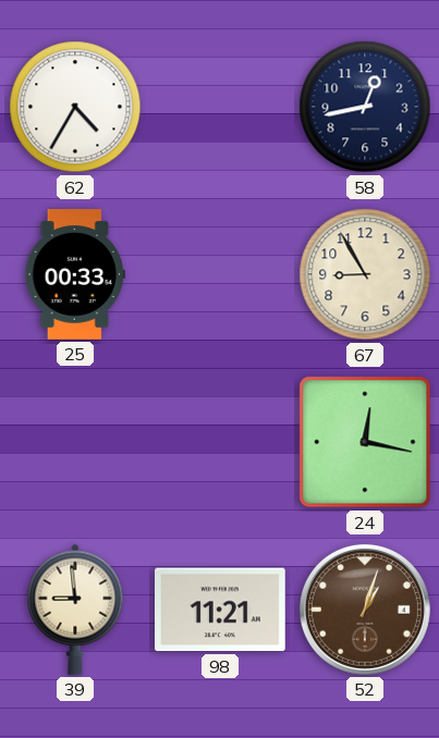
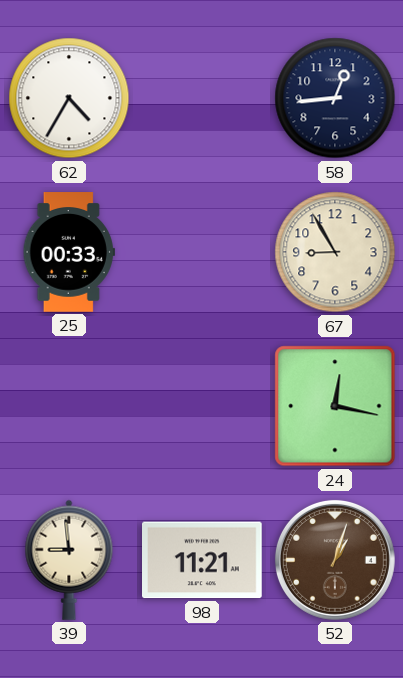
58: 12:43 -> 12:44 (335, 98)
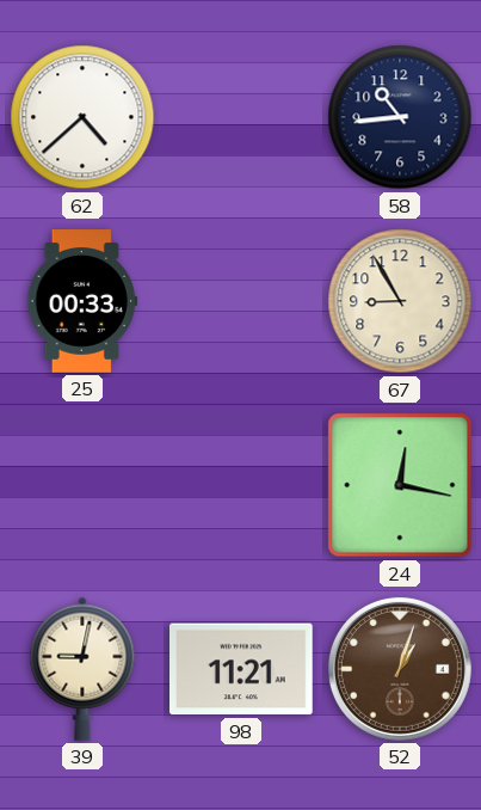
62: 4:35 -> 4:38 (82, 117)
58: 12:44 -> 10:44 (400, 117)
39: 8:59 -> 9:02 (82, 669)
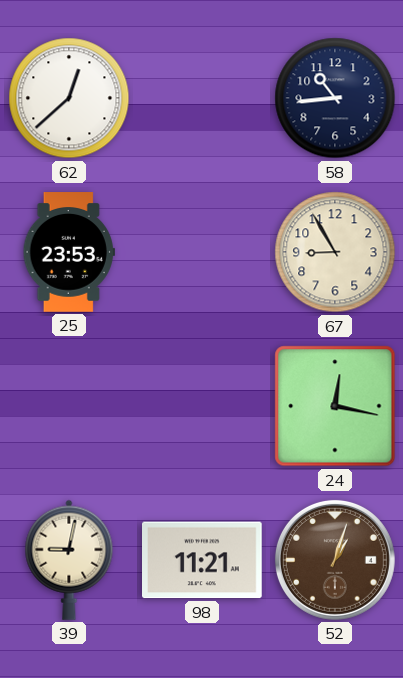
62: 4:38 -> 12:38 (69, 98)
25: 00:33 -> 23:53 (69, 252)
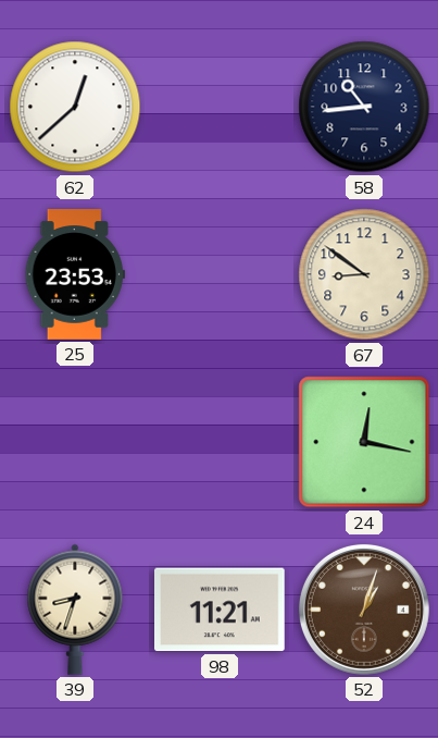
67: 8:55 -> 8:51 (364, 274)
39: 9:02 -> 8:33 (75, 610)
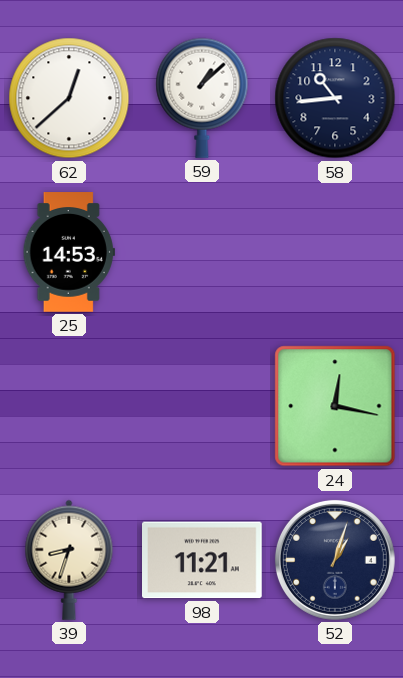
59: none -> 1:08 (202, 98)
25: 23:53 -> 14:53 (69, 252)
67: 8:51 -> none (364, 274)
52 dial: brown -> navy (335, 560)
